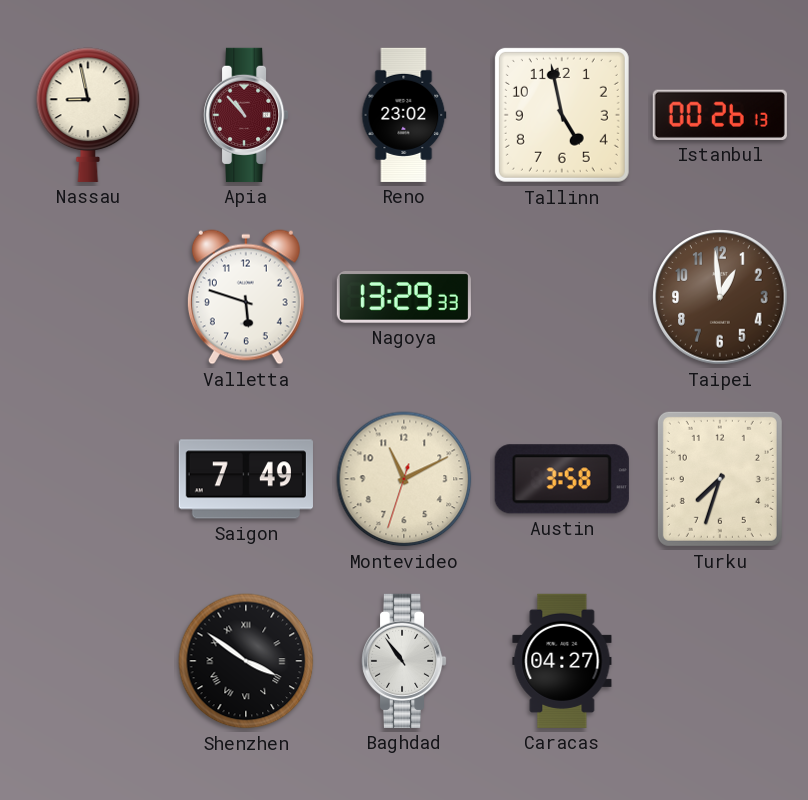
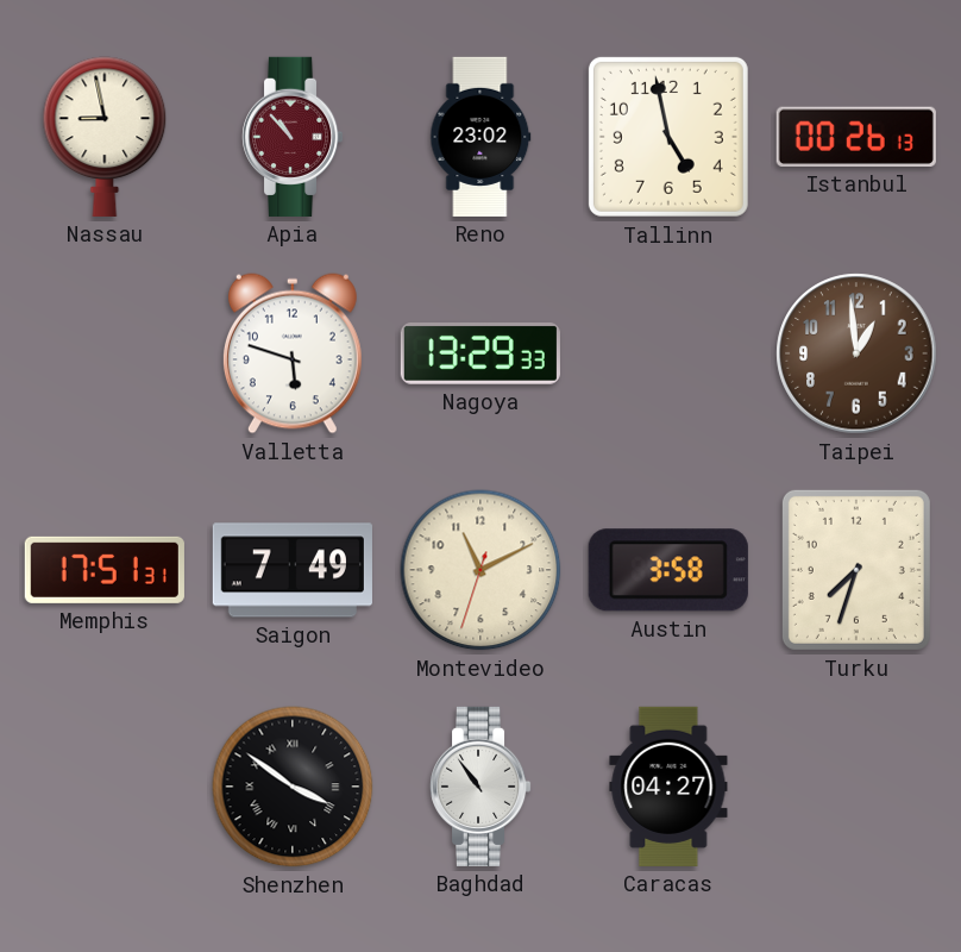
Memphis: none -> 17:51 (105, 570)
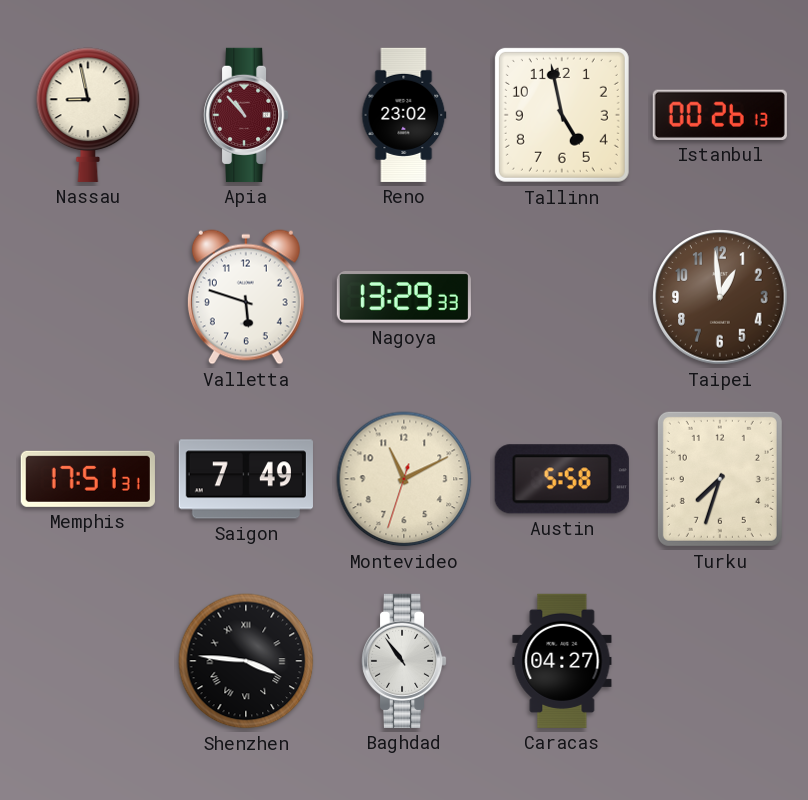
Austin: 3:58 -> 5:58 (562, 479)
Shenzhen: 3:51 -> 3:46 (246, 661)
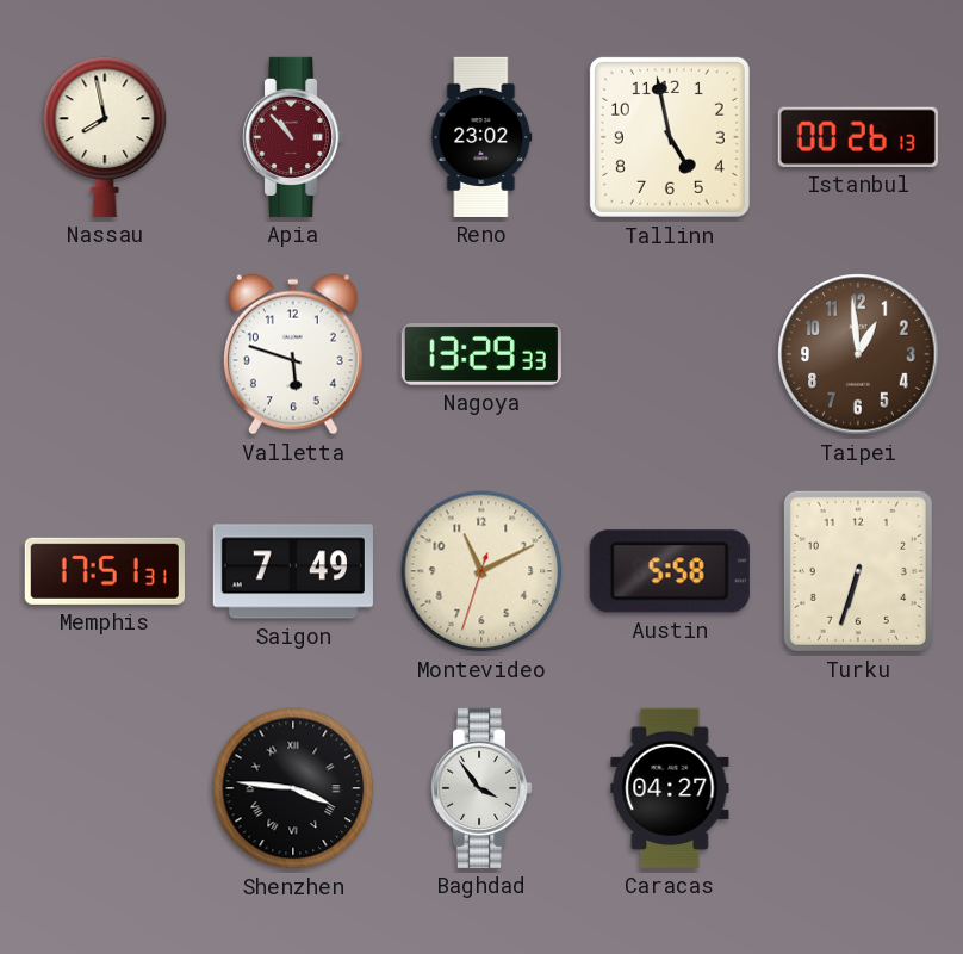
Nassau: 8:58 -> 7:58 (105, 137)
Turku: 7:33 -> 6:33 (858, 571)
Baghdad: 10:54 -> 3:54 (481, 788)
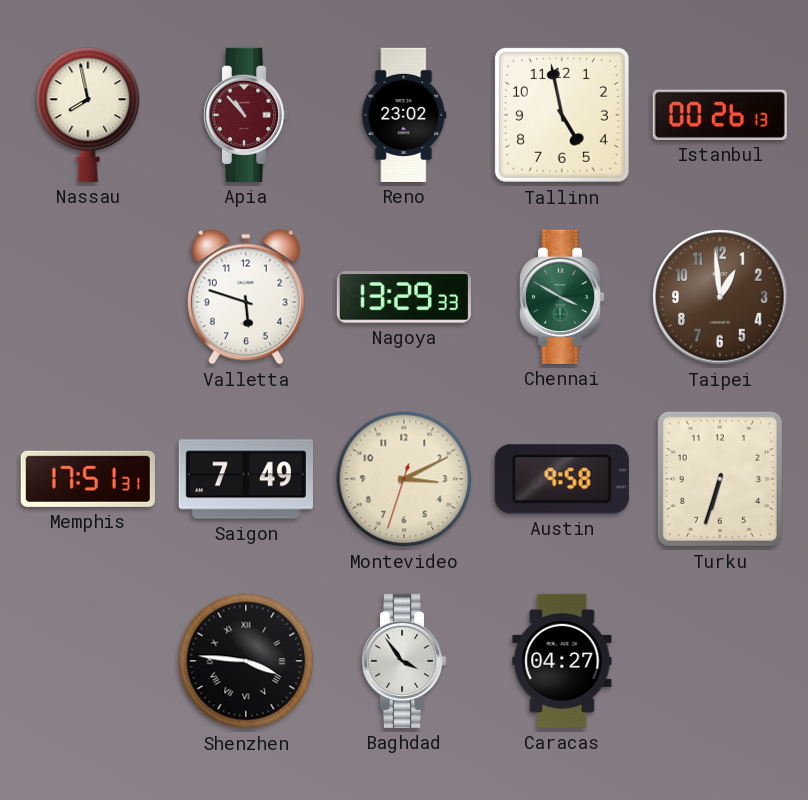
Chennai: none -> 3:50 (562, 297)
Montevideo: 11:10 -> 3:10 (404, 479)
Austin: 5:58 -> 9:58 (562, 479)
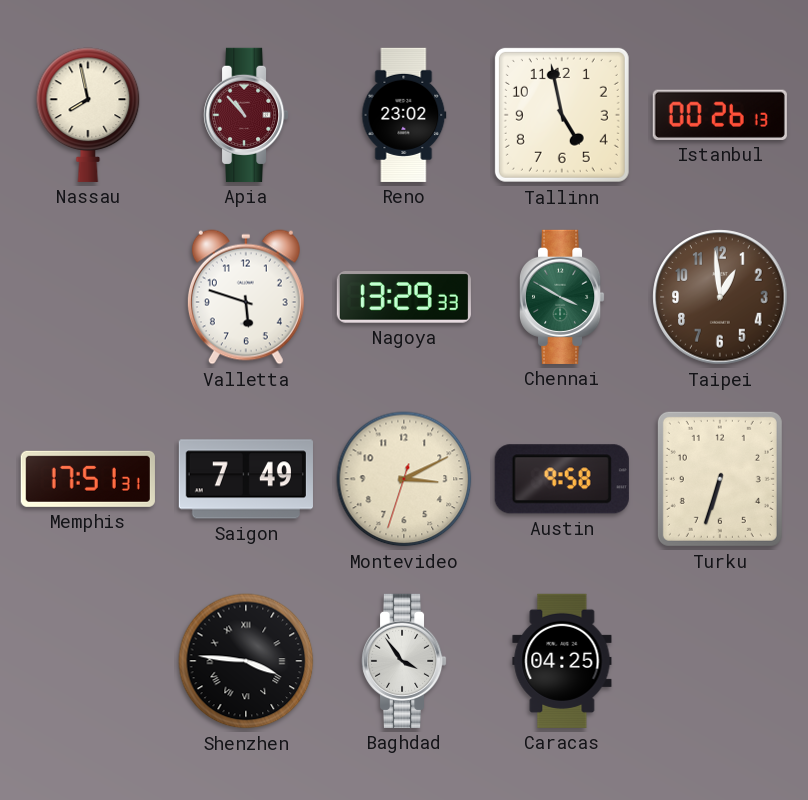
Caracas: 04:27 -> 04:25 (562, 661)
